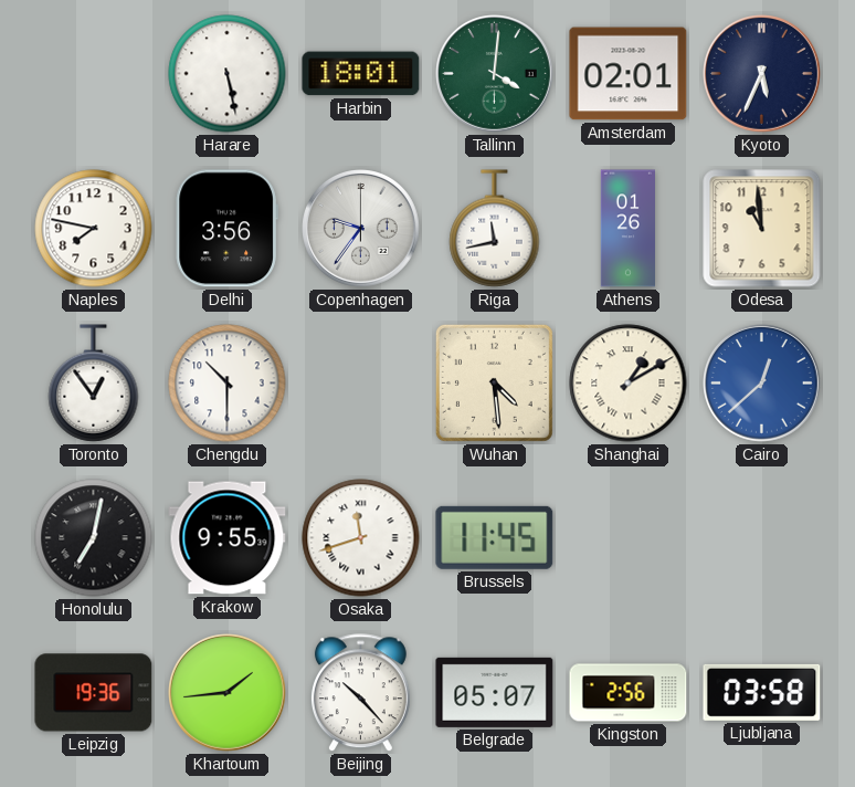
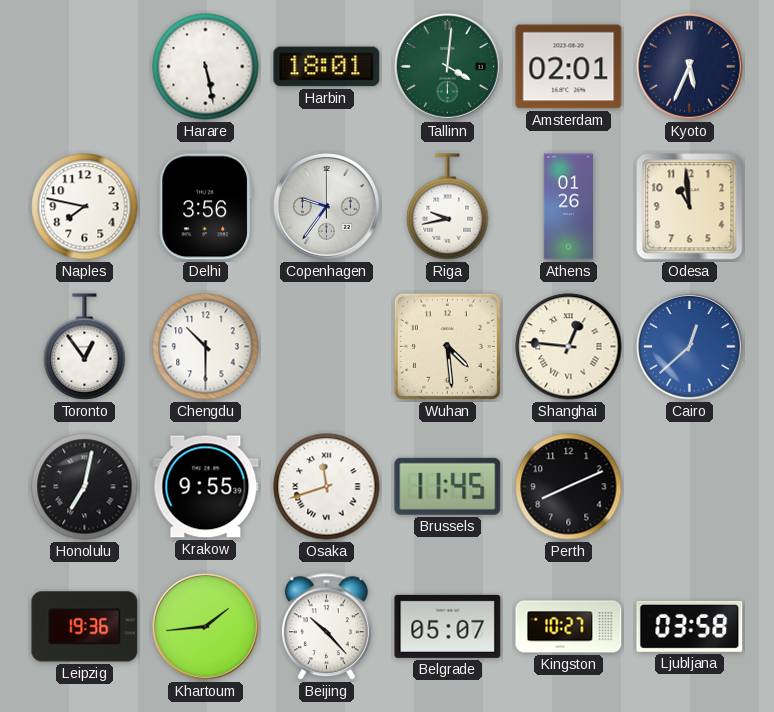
Riga: 11:43 -> 9:43 (448, 207)
Shanghai: 1:10 -> 12:46 (569, 347)
Perth: none -> 8:11 (569, 487)
Kingston: 2:56 -> 10:27 (569, 627)
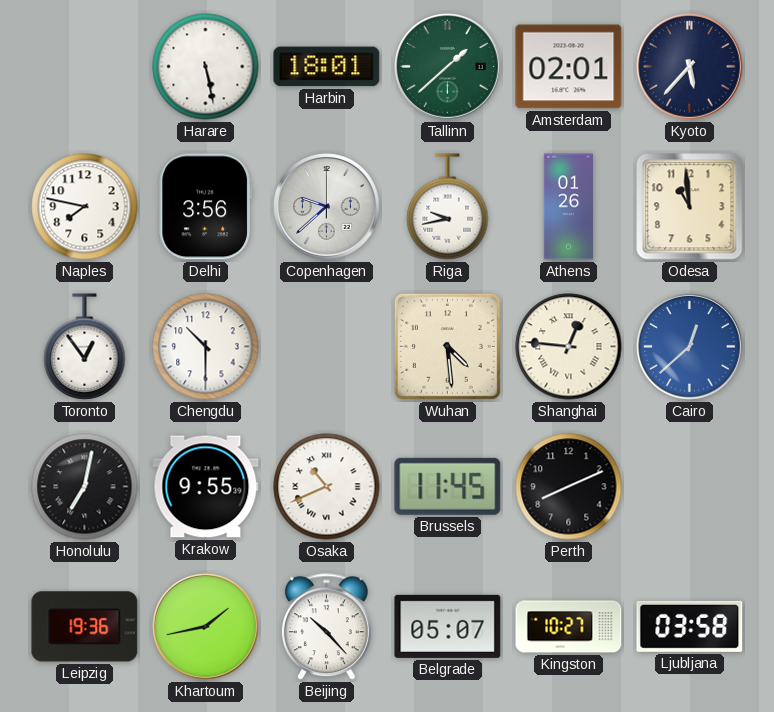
Tallinn: 4:01 -> 1:38 (448, 67)
Kyoto: 5:34 -> 5:37 (690, 67)
Copenhagen: 9:36 -> 9:38 (327, 207)
Osaka: 11:42 -> 10:41 (327, 487)
Khartoum: 1:44 -> 1:43 (206, 627)
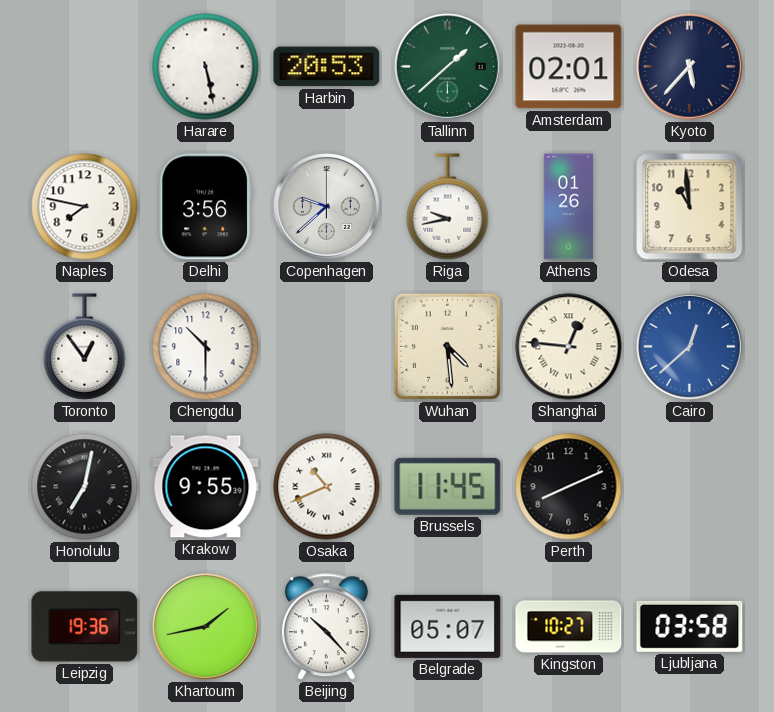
Harbin: 18:01 -> 20:53 (327, 67)
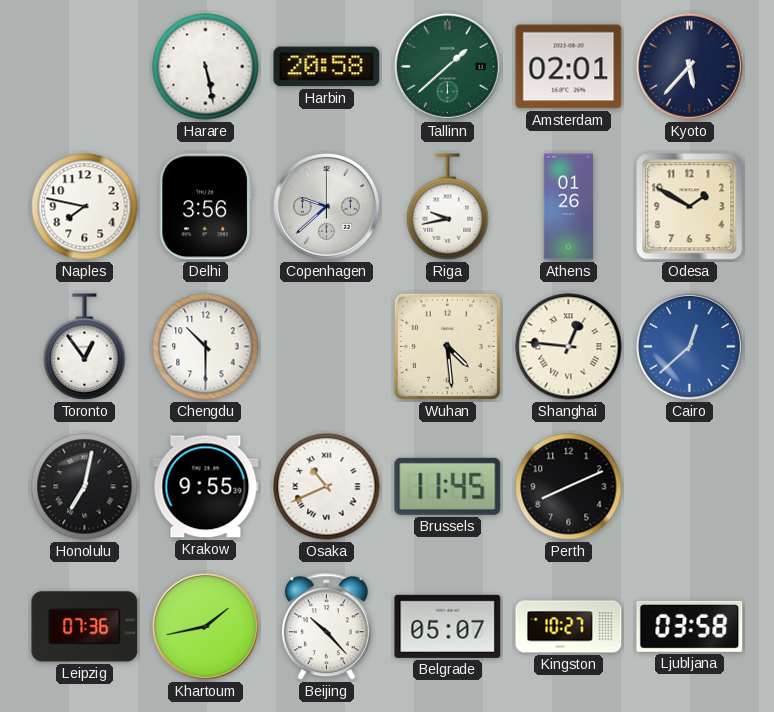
Harbin: 20:53 -> 20:58 (327, 67)
Odesa: 10:59 -> 1:50 (690, 207)
Leipzig: 19:36 -> 07:36 (85, 627)
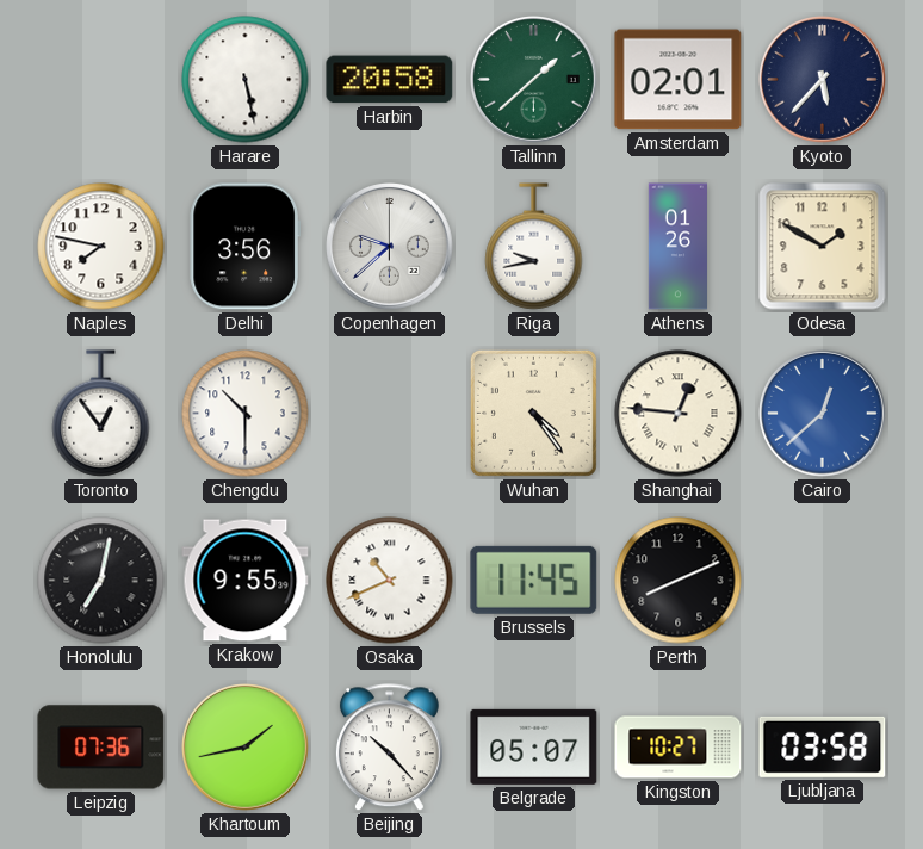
Wuhan: 4:29 -> 4:24 (533, 413)
